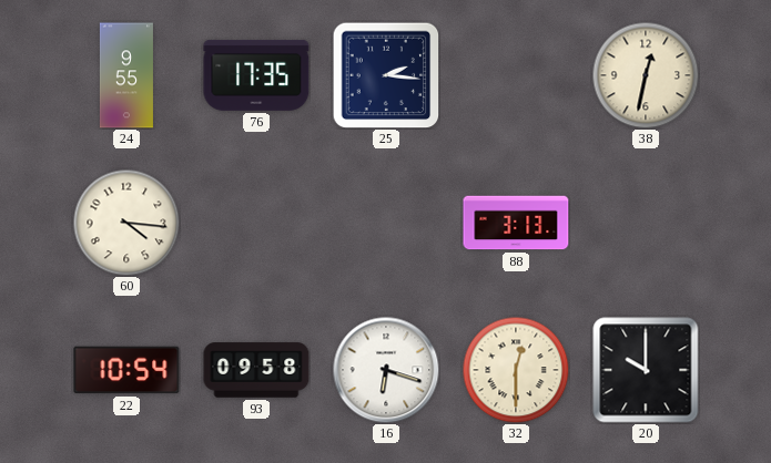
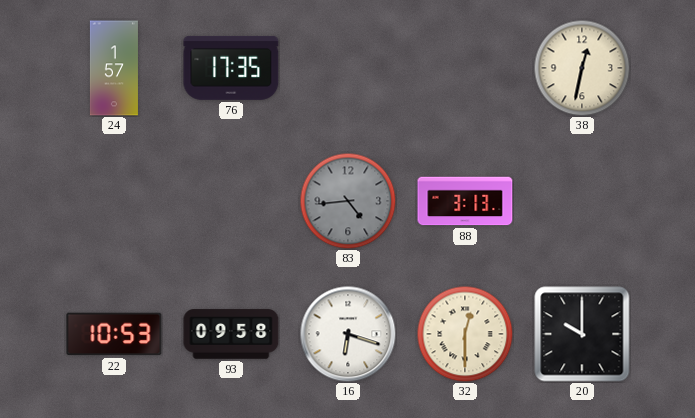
24: 9:55 -> 1:57 (114, 68)
25: 2:16 -> none (386, 75)
60: 4:16 -> none (126, 223)
83: none -> 4:44 (348, 201)
22: 10:54 -> 10:53 (114, 334)
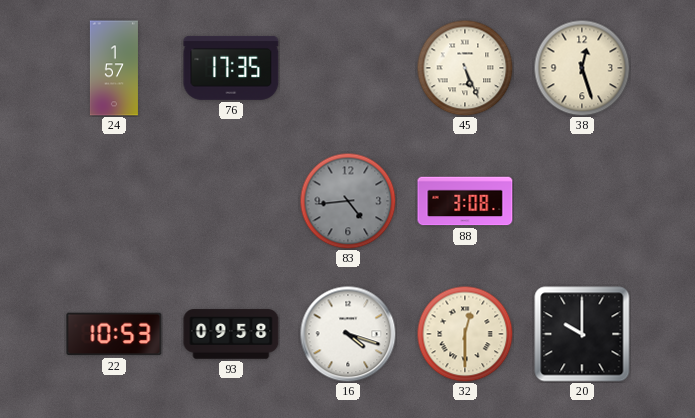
45: none -> 5:26 (465, 68)
38: 12:32 -> 12:27 (582, 68)
88: 3:13 -> 3:08 (465, 201)
16: 6:18 -> 4:18 (348, 334)
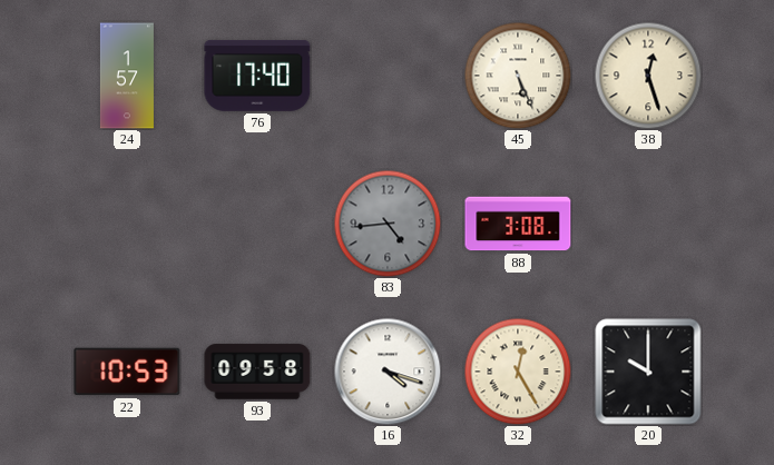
76: 17:35 -> 17:40 (257, 76)
32: 12:30 -> 12:25 (518, 372)
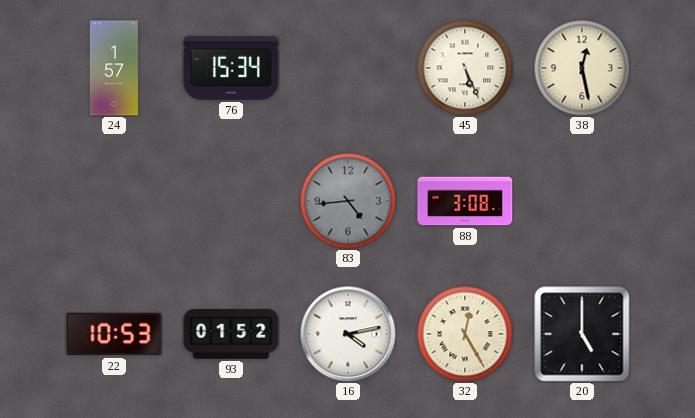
76: 17:40 -> 15:34 (231, 68)
38: 12:27 -> 12:28 (582, 68)
93: 09:58 -> 01:52 (231, 334)
16: 4:18 -> 4:13 (348, 334)
20: 10:00 -> 5:00 (582, 334)
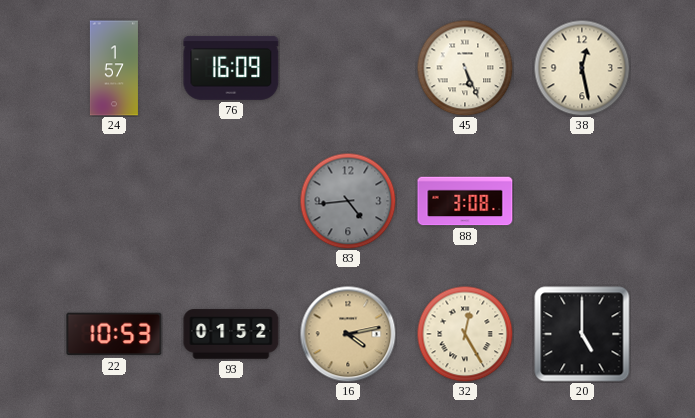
76: 15:34 -> 16:09 (231, 68)
16 dial: white -> champagne (348, 334)
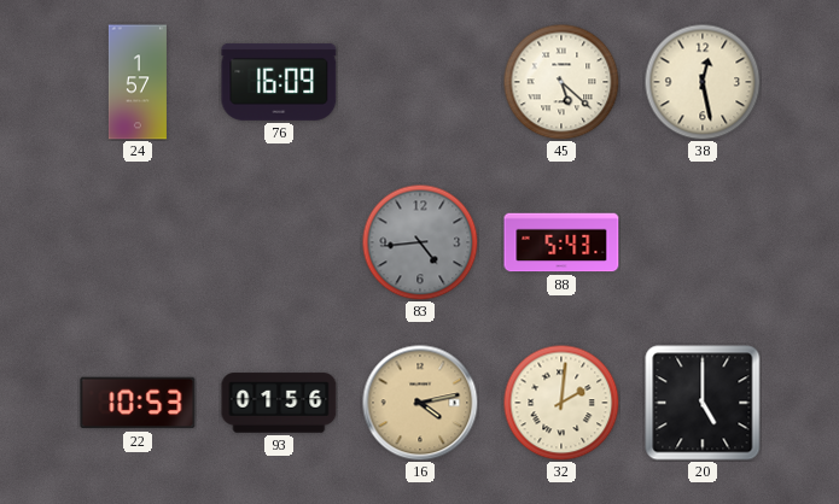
45: 5:26 -> 5:22 (561, 82)
88: 3:08 -> 5:43 (561, 242)
93: 01:52 -> 01:56 (279, 403)
32: 12:25 -> 2:01 (561, 403)
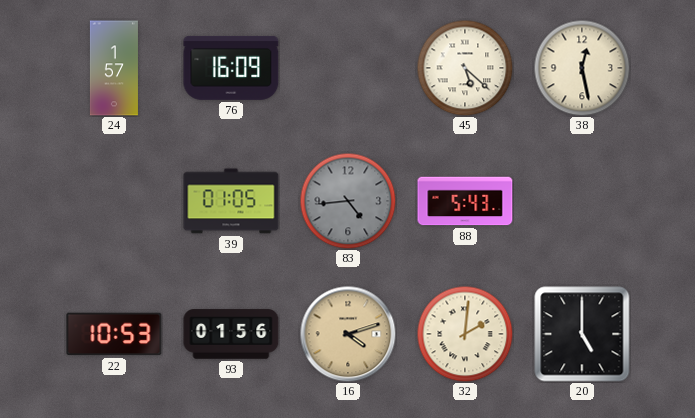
39: none -> 01:05 (231, 201)
16: 4:13 -> 4:12 (348, 334)
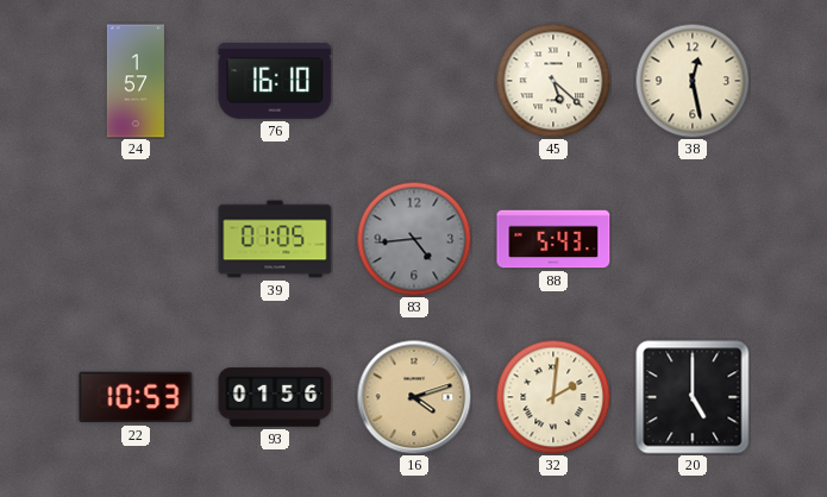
76: 16:09 -> 16:10 (275, 81)
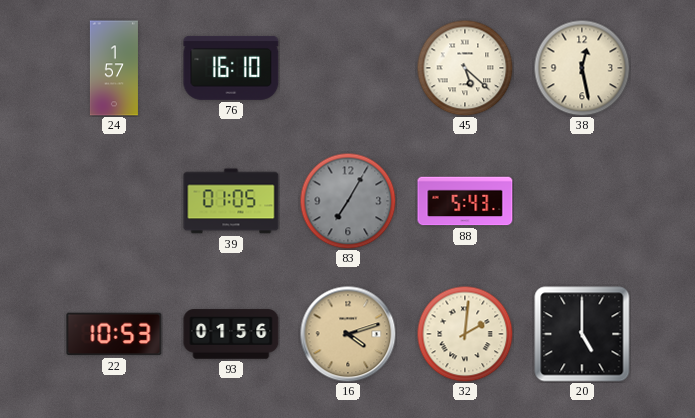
83: 4:44 -> 7:05 (348, 201)
